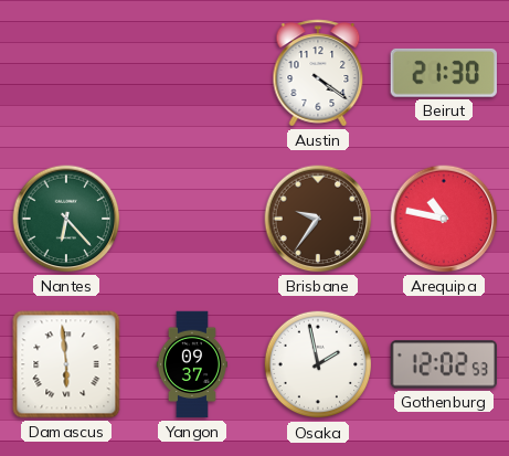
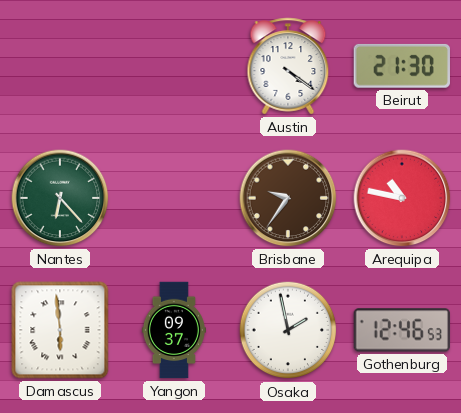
Gothenburg: 12:02 -> 12:46 (401, 330)
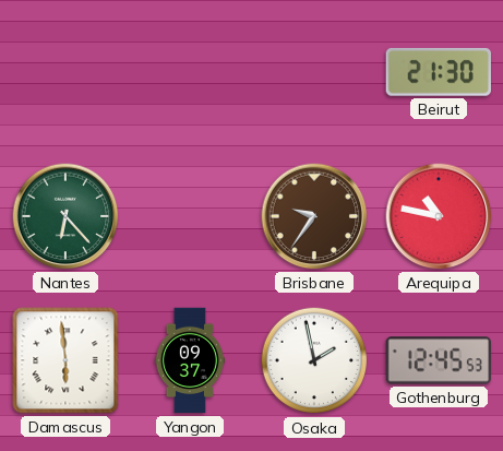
Austin: 4:21 -> none (288, 66)
Gothenburg: 12:46 -> 12:45 (438, 360)
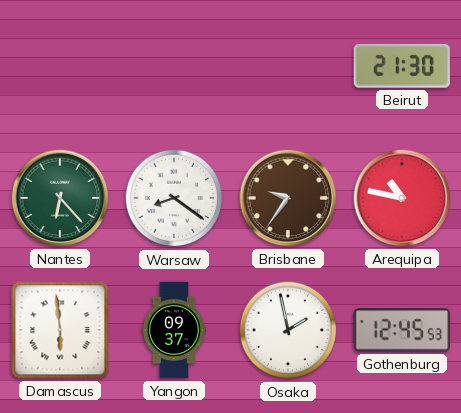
Warsaw: none -> 8:21 (174, 198)
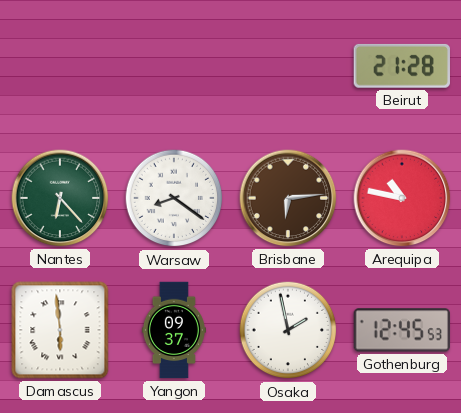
Beirut: 21:30 -> 21:28 (402, 66)
Brisbane: 9:36 -> 6:14 (288, 198)
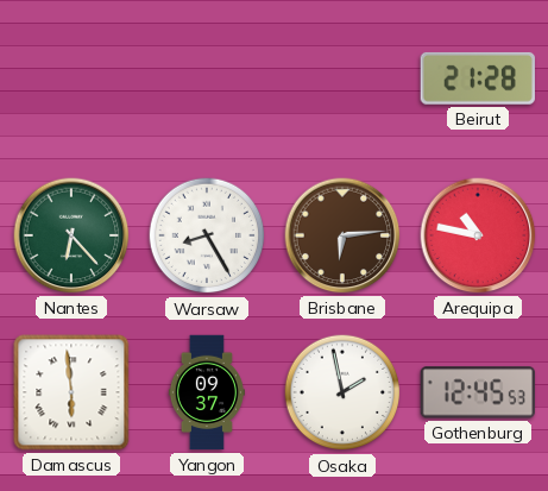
Warsaw: 8:21 -> 8:25 (207, 235)
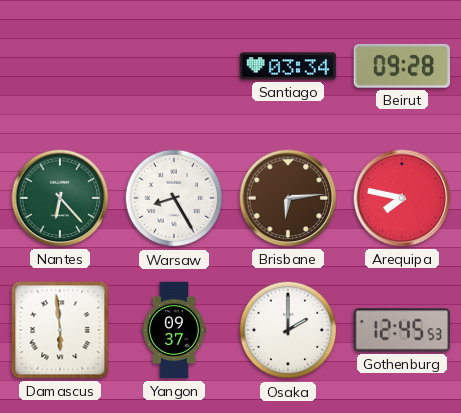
Santiago: none -> 03:34 (288, 66)
Beirut: 21:28 -> 09:28 (402, 66)
Arequipa: 10:47 -> 7:47 (402, 198)
Osaka: 1:58 -> 2:00 (288, 330)
